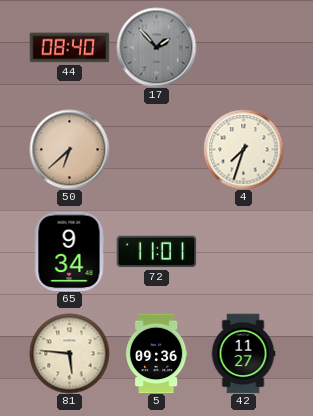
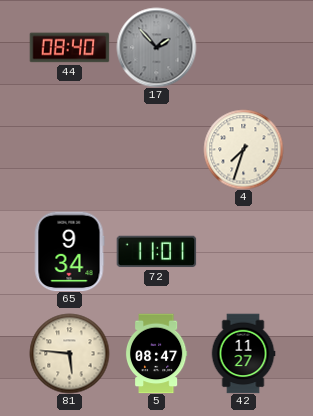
50: 6:38 -> none (69, 149)
5: 09:36 -> 08:47 (156, 353)
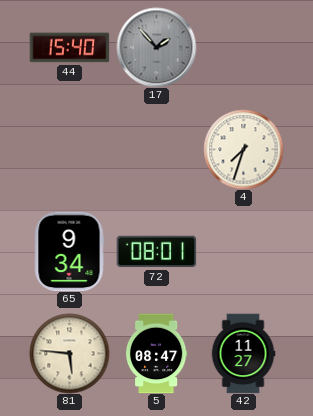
44: 08:40 -> 15:40 (69, 48)
72: 11:01 -> 08:01 (156, 252)
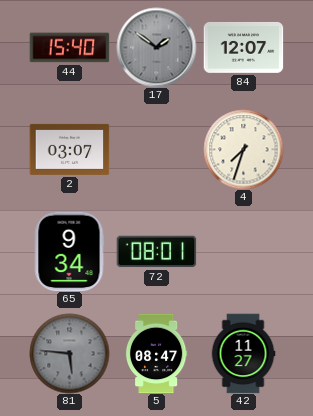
17: 1:53 -> 1:51 (156, 47)
84: none -> 12:07 (243, 47)
2: none -> 03:07 (69, 149)
81 dial: cream -> grey (69, 353)
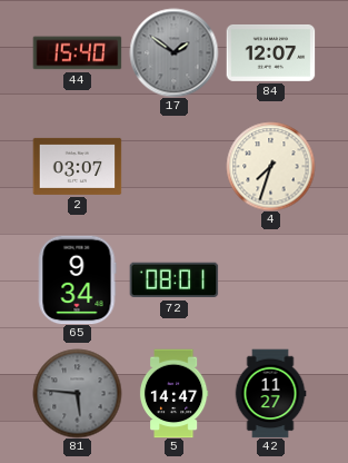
5: 08:47 -> 14:47 (173, 393)
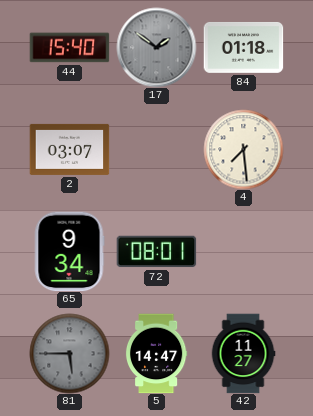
84: 12:07 -> 01:18 (243, 47)
4: 7:33 -> 7:29 (243, 149)
81: 5:46 -> 5:45 (69, 353)
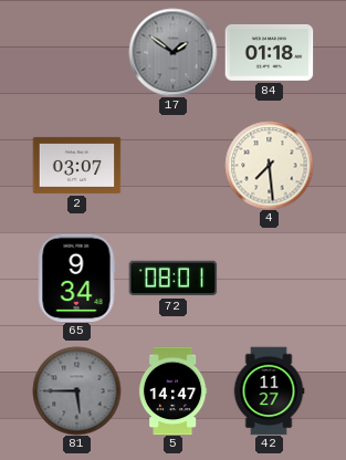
44: 15:40 -> none (69, 48)
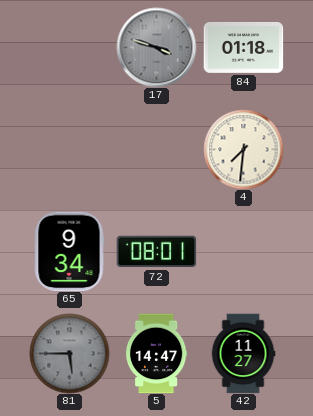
17: 1:51 -> 3:48 (156, 47)
2: 03:07 -> none (76, 165)
4: 7:29 -> 7:31 (243, 149)
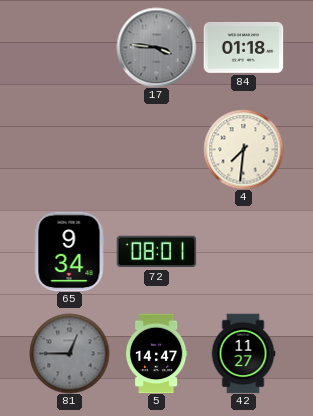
17: 3:48 -> 3:46 (156, 47)
81: 5:45 -> 12:45 (69, 353)
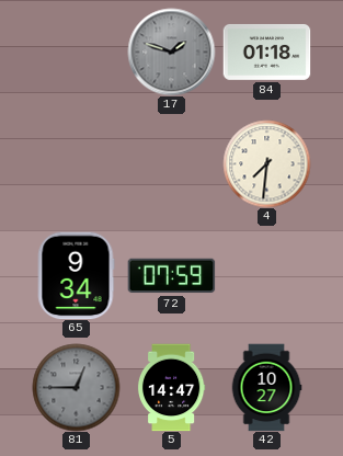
17: 3:46 -> 1:48 (171, 52)
72: 08:01 -> 07:59 (171, 276)
42: 11:27 -> 10:27 (266, 387)
